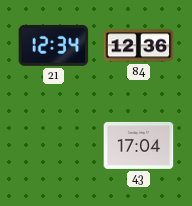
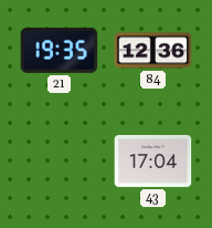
21: 12:34 -> 19:35 (60, 50)
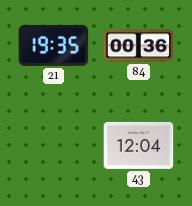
84: 12:36 -> 00:36 (139, 46)
43: 17:04 -> 12:04 (139, 146)
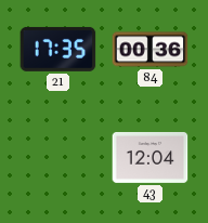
21: 19:35 -> 17:35 (58, 49)
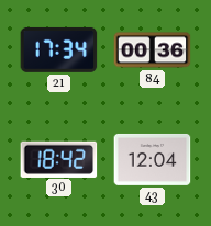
21: 17:35 -> 17:34 (59, 49)
30: none -> 18:42 (59, 159)
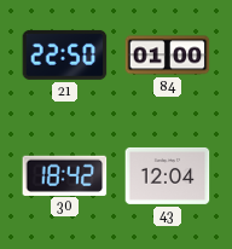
21: 17:34 -> 22:50 (65, 54)
84: 00:36 -> 01:00 (168, 56)
